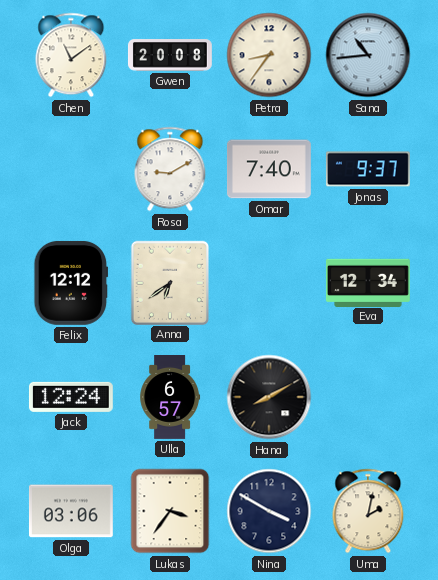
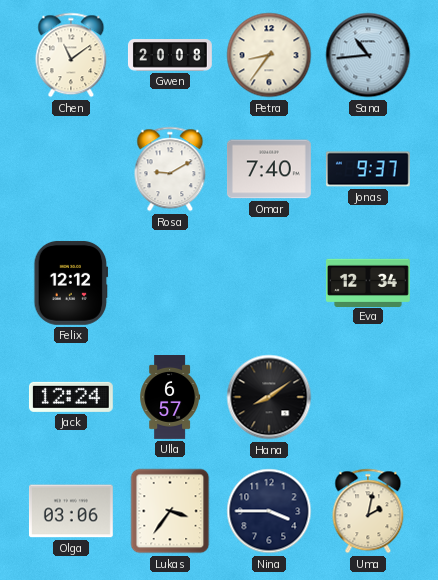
Anna: 6:39 -> none (169, 282)
Hana: 8:10 -> 8:09 (269, 397)
Nina: 3:50 -> 3:45 (269, 511)
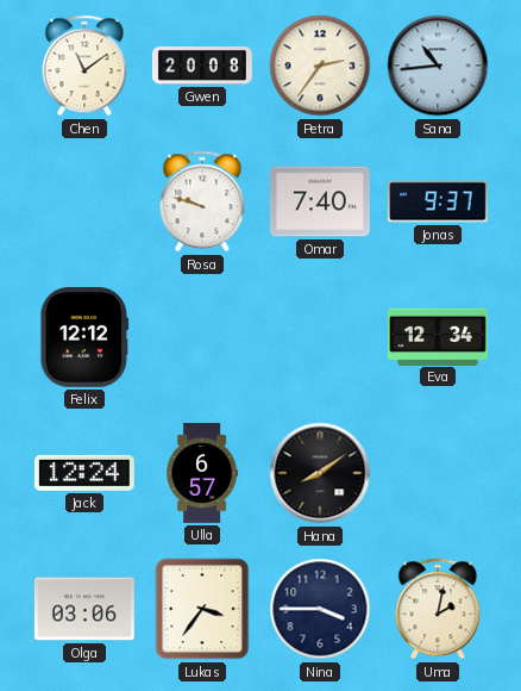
Petra: 8:36 -> 2:36 (320, 66)
Rosa: 9:10 -> 9:48 (202, 201)
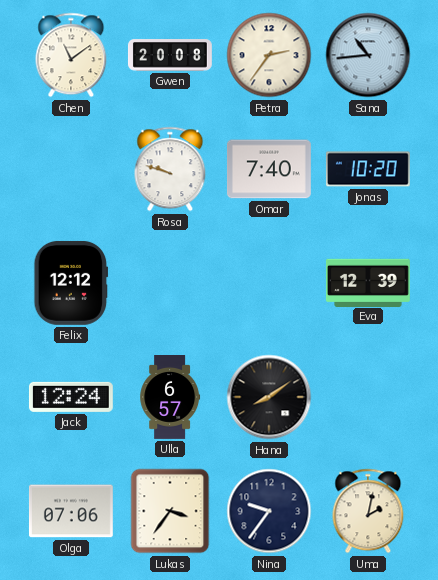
Jonas: 9:37 -> 10:20 (368, 169)
Eva: 12:34 -> 12:39 (368, 282)
Olga: 03:06 -> 07:06 (71, 511)
Nina: 3:45 -> 9:36 (269, 511)
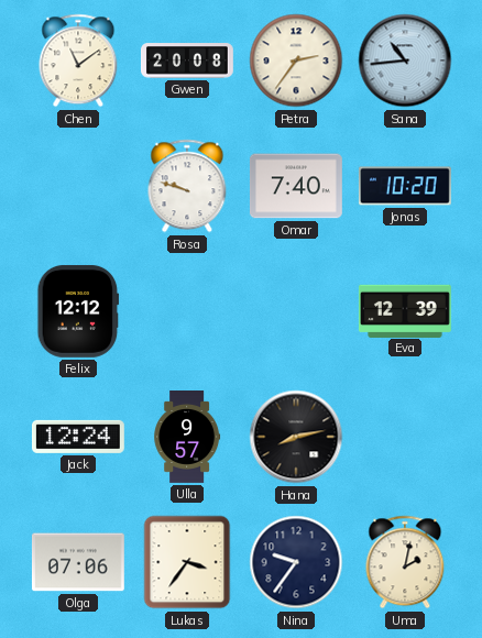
Ulla: 6:57 -> 9:57 (187, 438)
Hana: 8:09 -> 8:13 (296, 437)
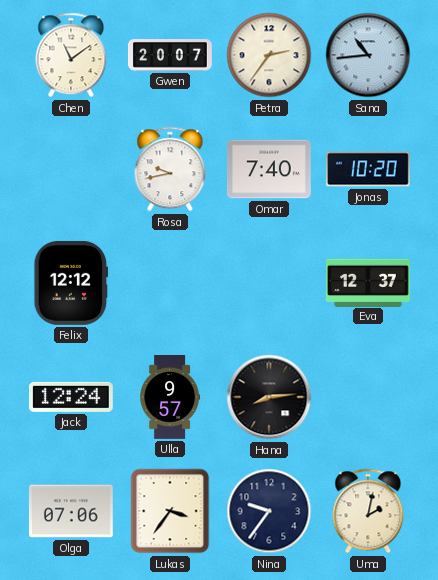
Gwen: 20:08 -> 20:07 (170, 55)
Rosa: 9:48 -> 9:43 (170, 169)
Eva: 12:39 -> 12:37 (368, 282)
Hana: 8:13 -> 8:14 (269, 397)
